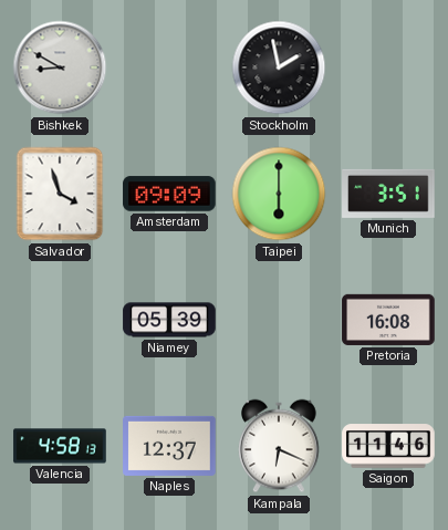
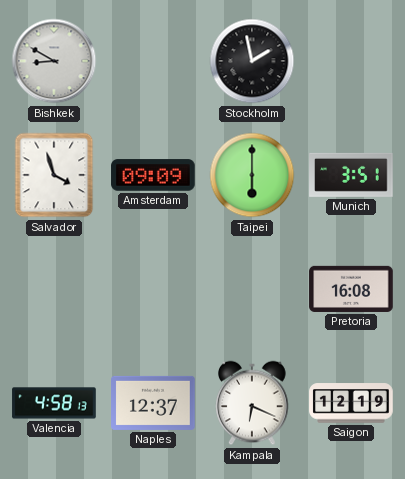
Niamey: 05:39 -> none (169, 320)
Saigon: 11:46 -> 12:19 (351, 403)
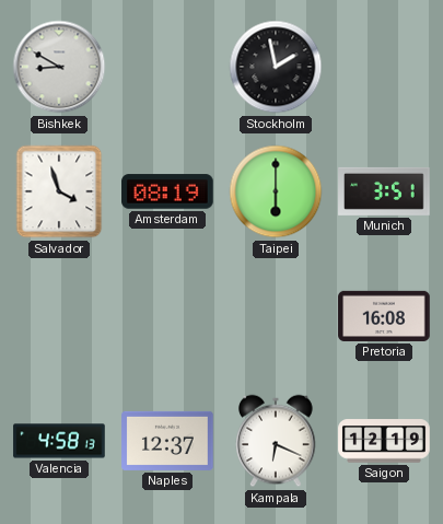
Amsterdam: 09:09 -> 08:19 (167, 191)
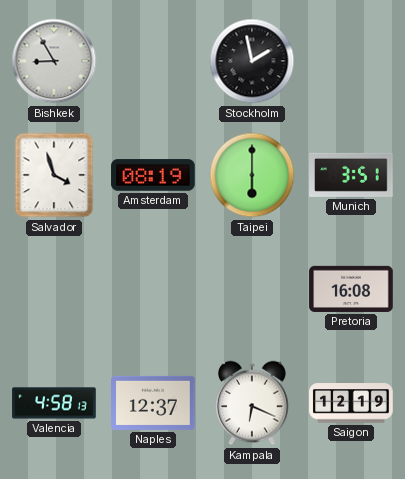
Bishkek: 8:50 -> 8:55 (54, 61)
